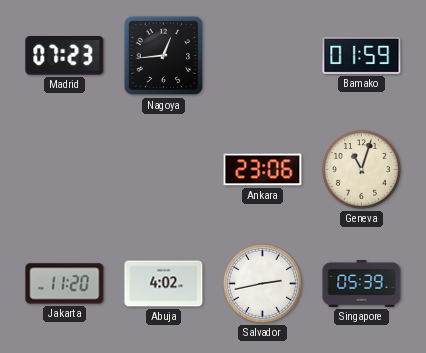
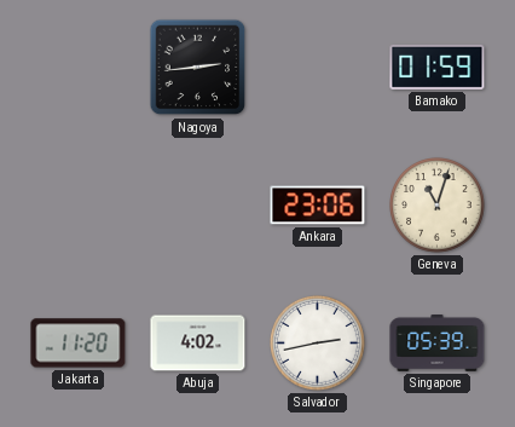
Madrid: 07:23 -> none (65, 56)
Nagoya: 12:44 -> 2:44 (198, 68)
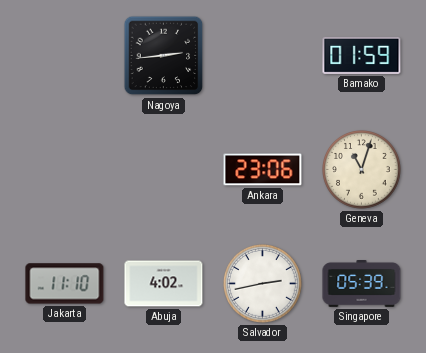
Jakarta: 11:20 -> 11:10 (65, 284)
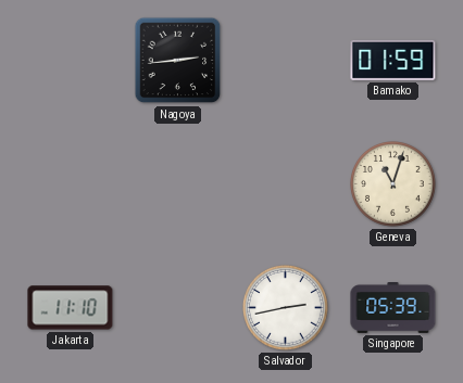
Ankara: 23:06 -> none (263, 170)
Abuja: 4:02 -> none (164, 284)
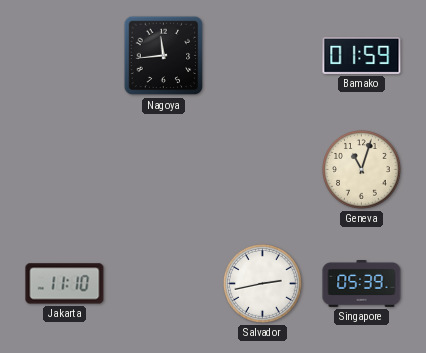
Nagoya: 2:44 -> 11:44 (164, 56)
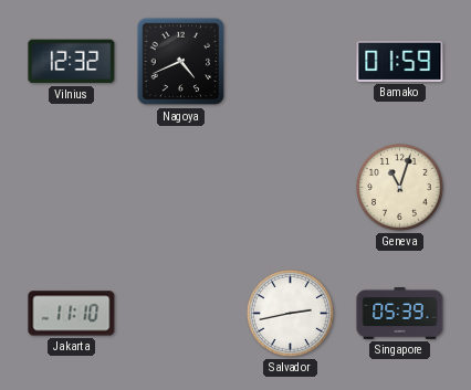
Vilnius: none -> 12:32 (72, 62)
Nagoya: 11:44 -> 4:41 (181, 62)
